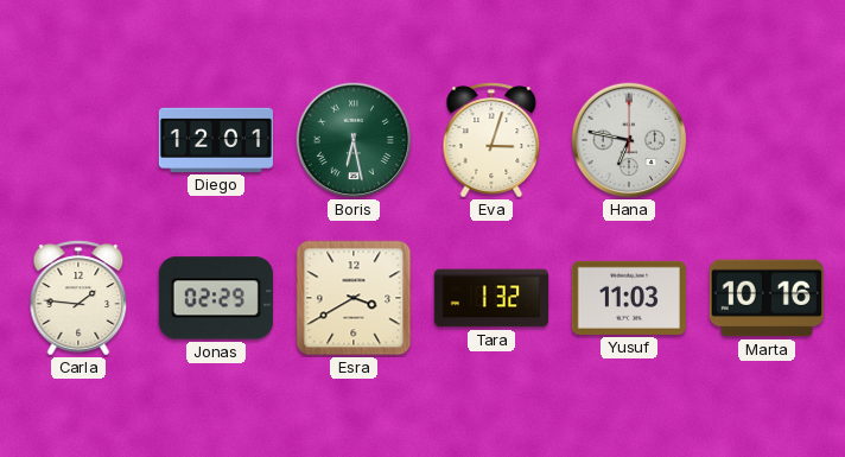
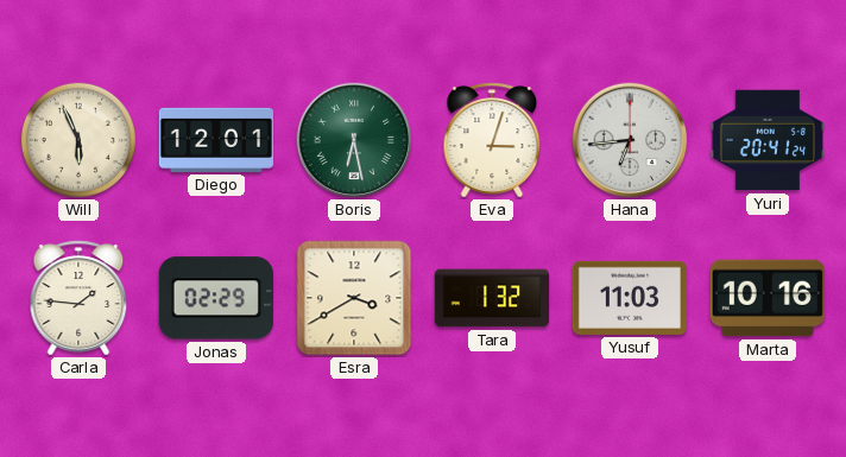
Will: none -> 5:56 (77, 139)
Hana: 6:47 -> 6:44 (630, 140)
Yuri: none -> 20:41 (766, 140)
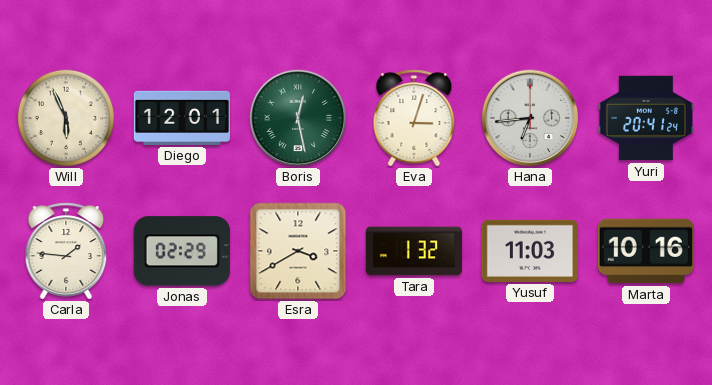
Boris: 6:28 -> 12:28 (298, 118)
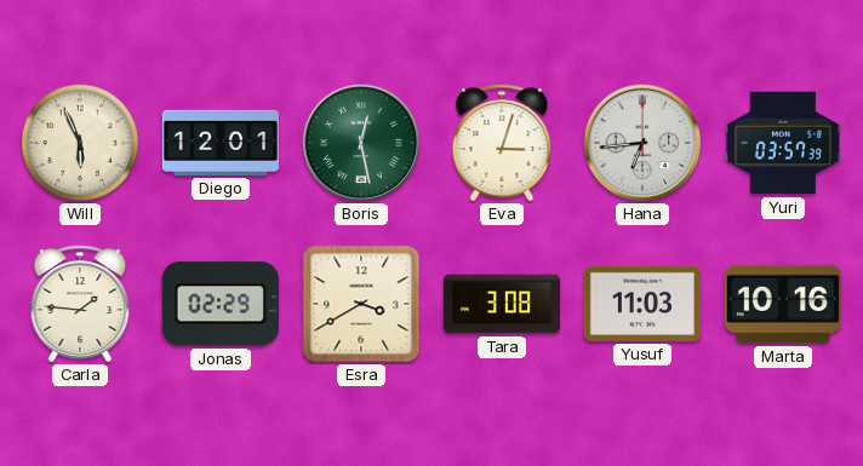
Yuri: 20:41 -> 03:57 (782, 143)
Tara: 1:32 -> 3:08 (502, 304)
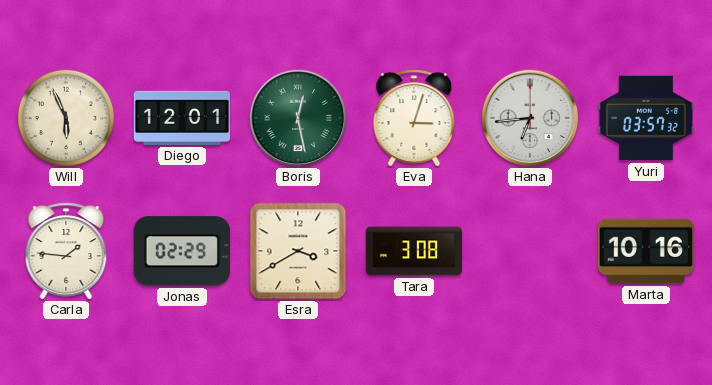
Yuri: 03:57:39 -> 03:57:32 (645, 118)
Yusuf: 11:03 -> none (641, 304)
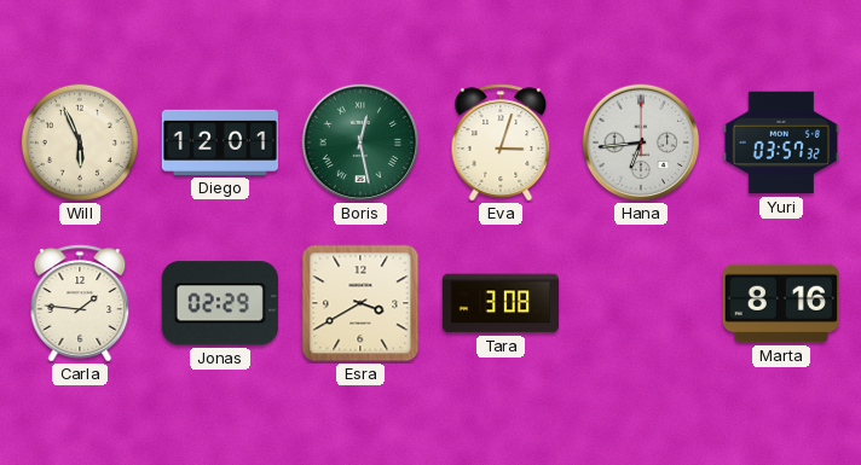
Marta: 10:16 -> 8:16 (781, 303)
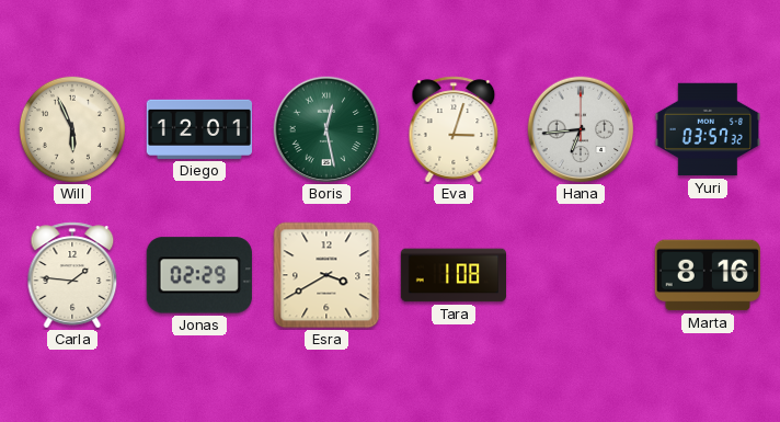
Tara: 3:08 -> 1:08 (454, 275)
